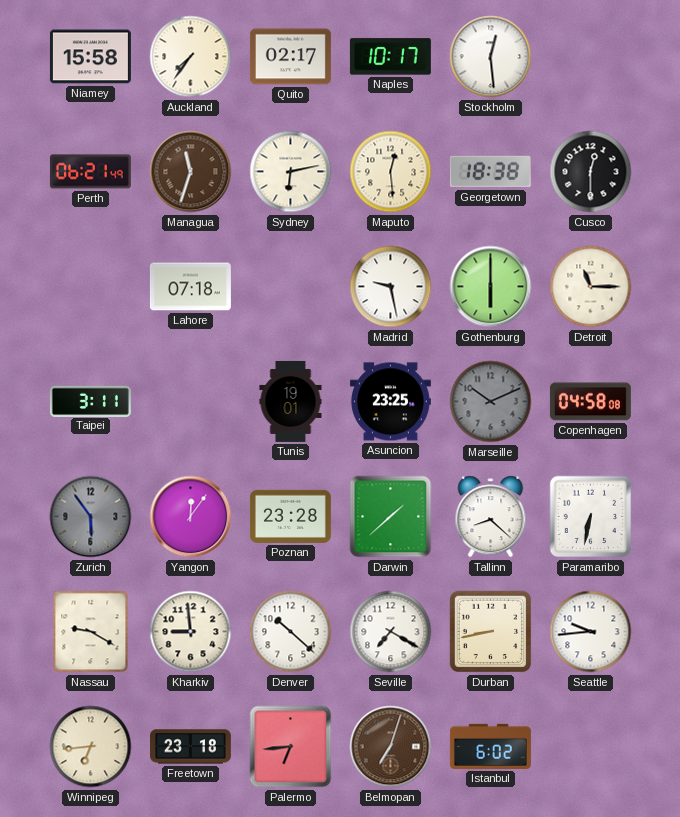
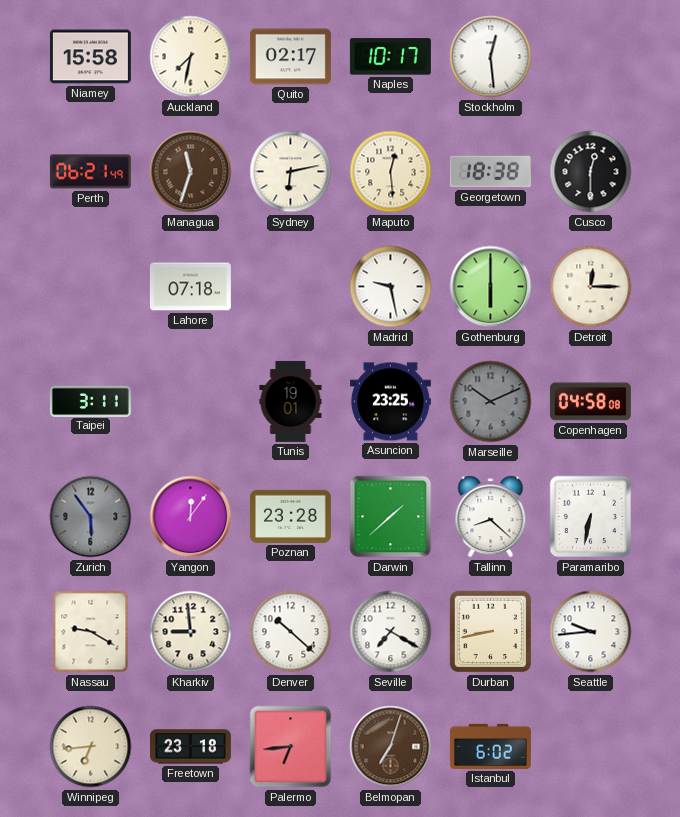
Auckland: 7:36 -> 7:32 (191, 57)
Detroit: 11:15 -> 12:15 (591, 287)
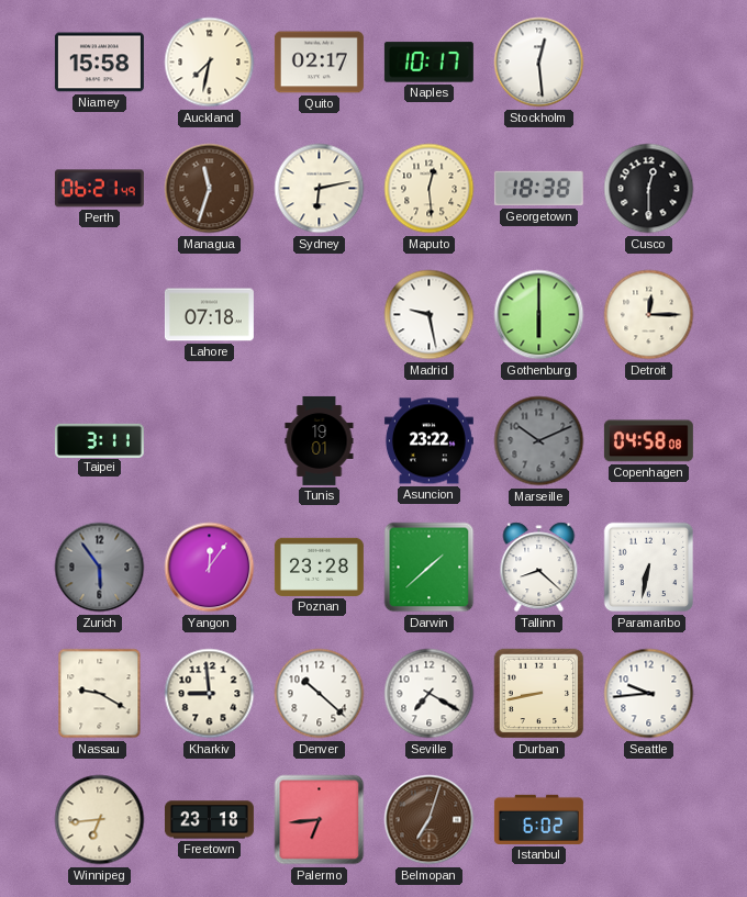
Asuncion: 23:25 -> 23:22 (428, 441)
